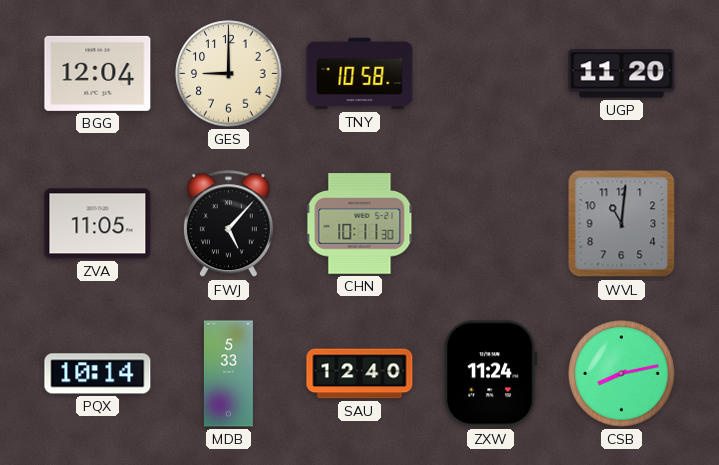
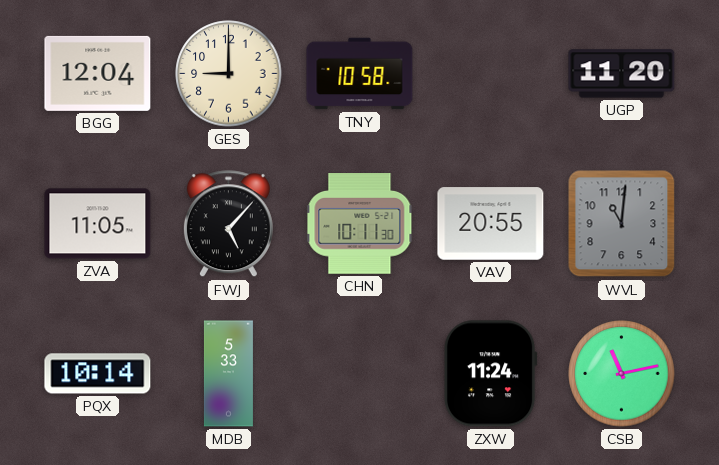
VAV: none -> 20:55 (491, 224)
SAU: 12:40 -> none (360, 374)
CSB: 8:13 -> 11:13 (622, 374)
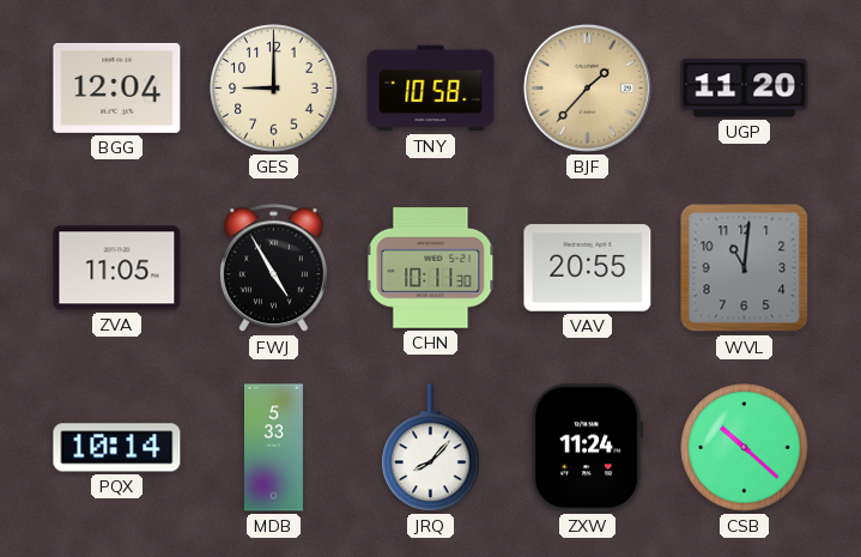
BJF: none -> 1:37 (587, 87)
FWJ: 5:07 -> 4:55 (273, 268)
JRQ: none -> 8:07 (431, 448)
CSB: 11:13 -> 10:22 (745, 448)
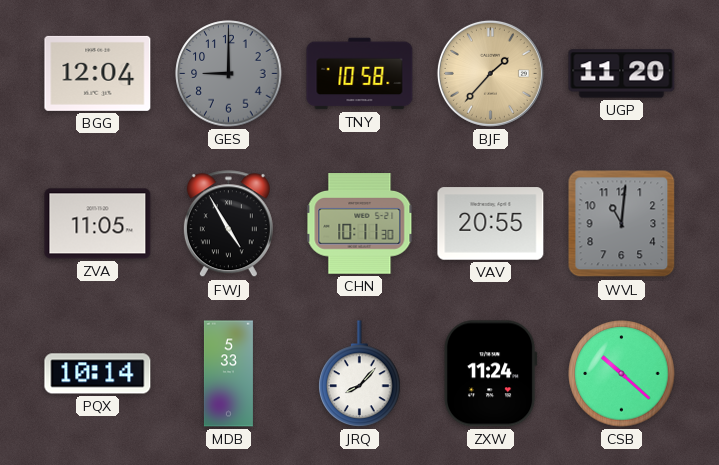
GES dial: cream -> grey (229, 74)
